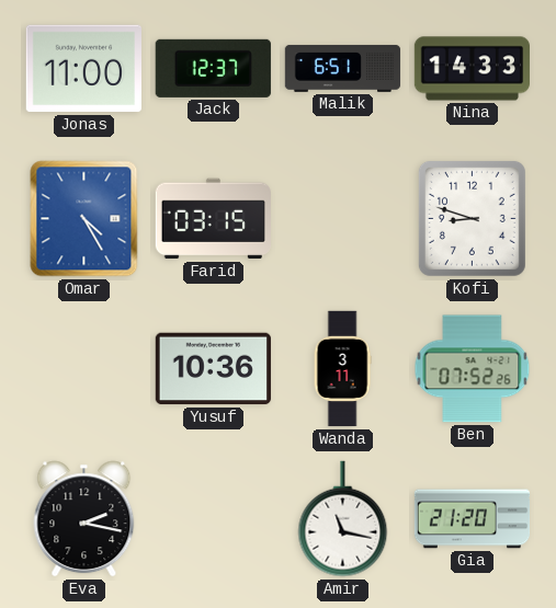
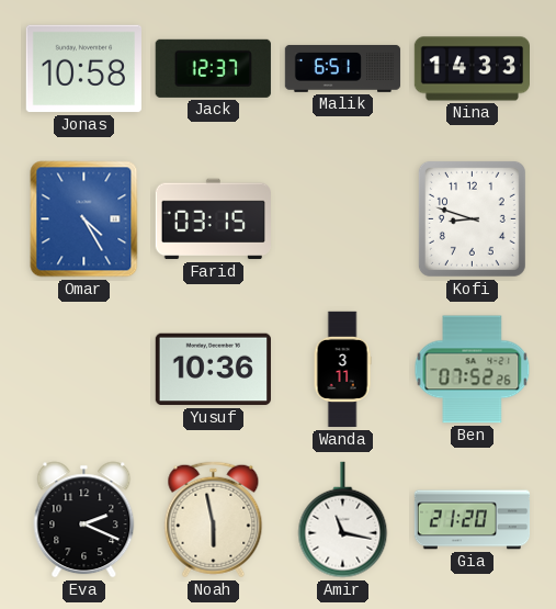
Jonas: 11:00 -> 10:58 (83, 69)
Eva: 2:17 -> 2:19 (84, 520)
Noah: none -> 5:58 (214, 520)
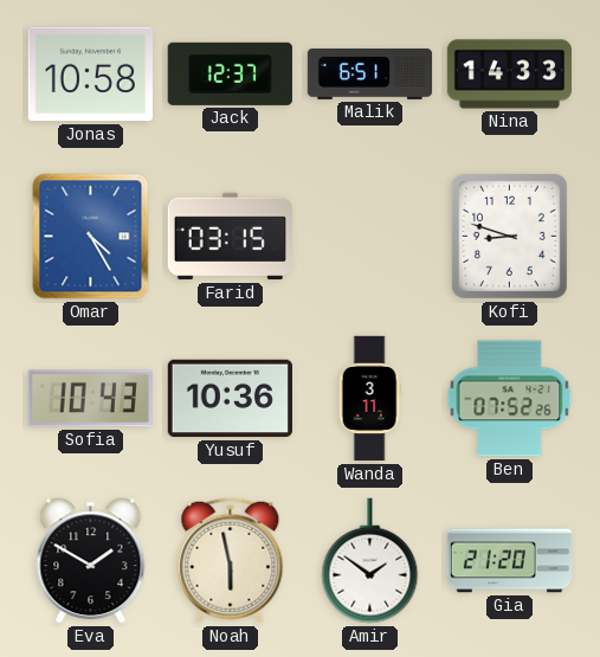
Sofia: none -> 10:43 (90, 399)
Eva: 2:19 -> 1:50 (91, 561)
Amir: 11:17 -> 1:51 (370, 561)
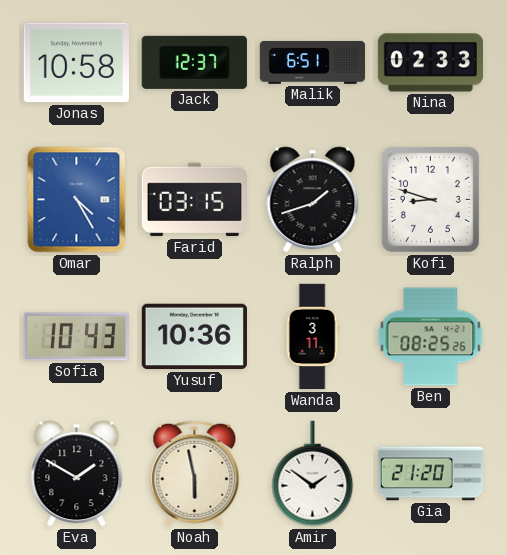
Nina: 14:33 -> 02:33 (431, 63)
Ralph: none -> 1:42 (313, 200)
Ben: 07:52 -> 08:25 (431, 337)
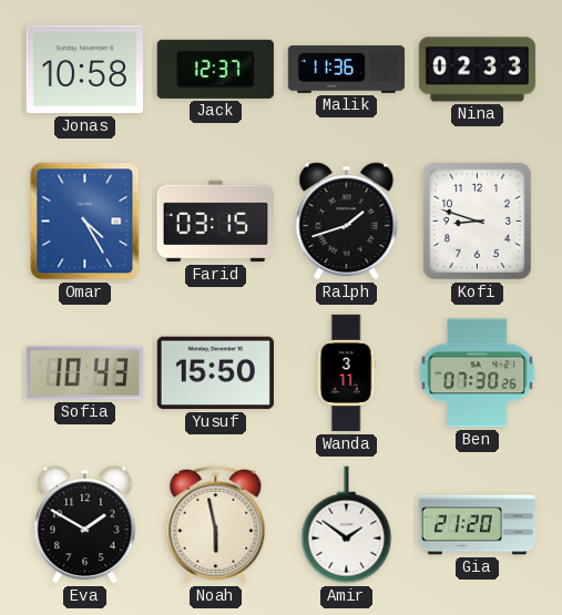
Malik: 6:51 -> 11:36 (347, 69)
Yusuf: 10:36 -> 15:50 (215, 373)
Ben: 08:25 -> 07:30 (478, 373)
